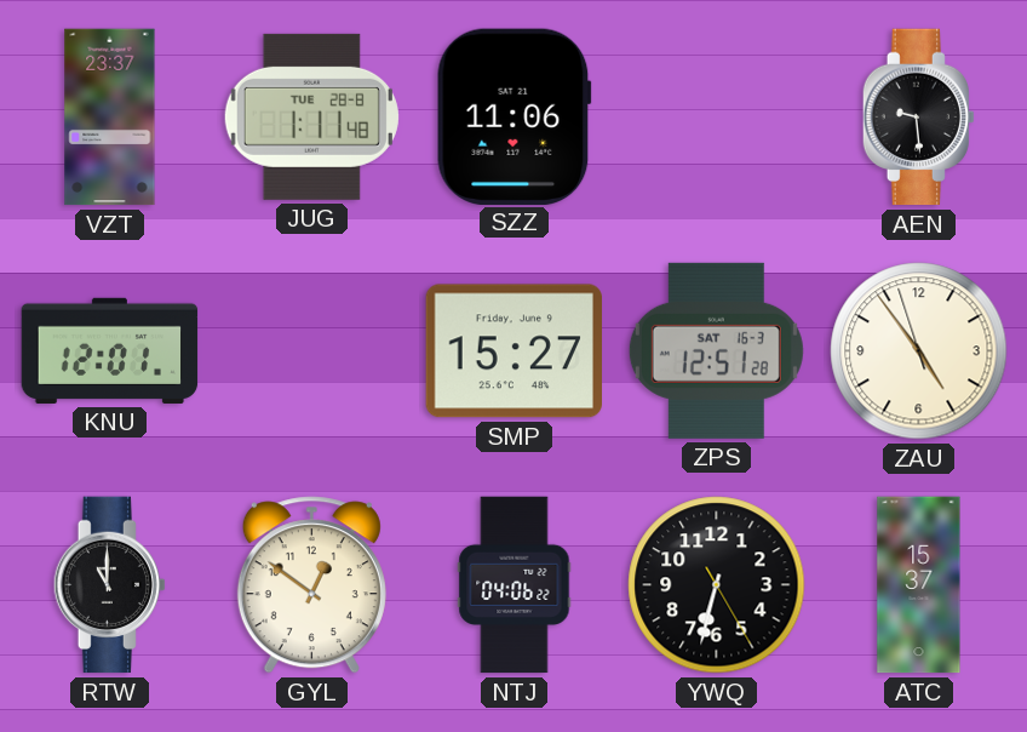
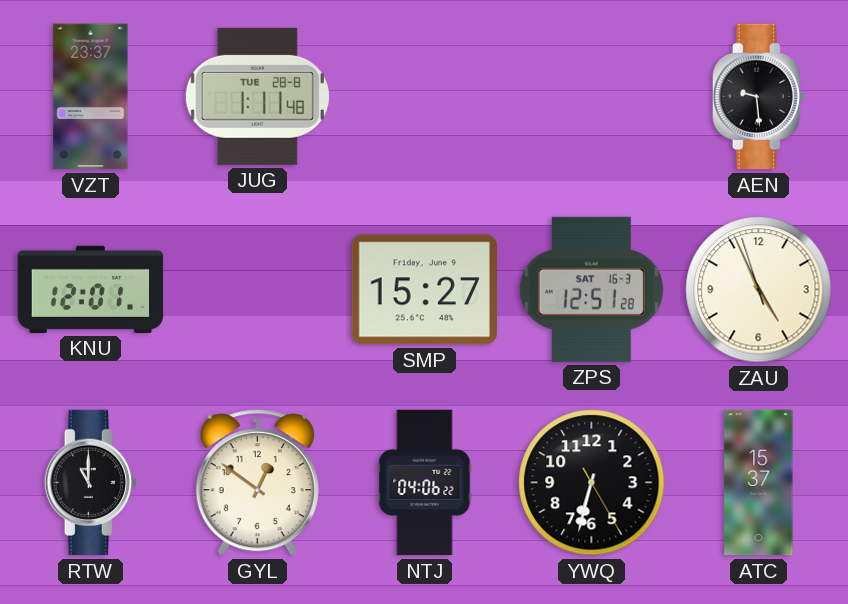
SZZ: 11:06 -> none (513, 116)
ZAU: 4:53 -> 4:55 (759, 290)
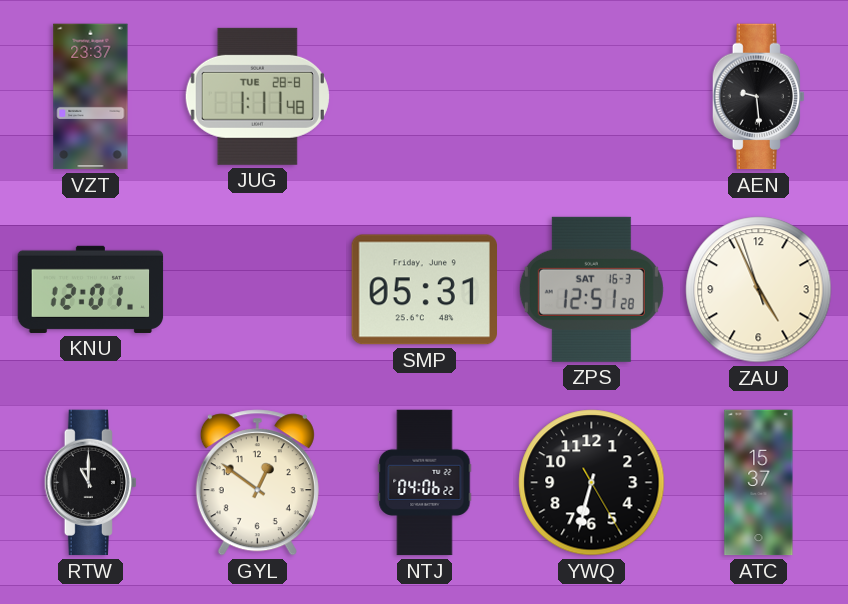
SMP: 15:27 -> 05:31 (424, 290)
